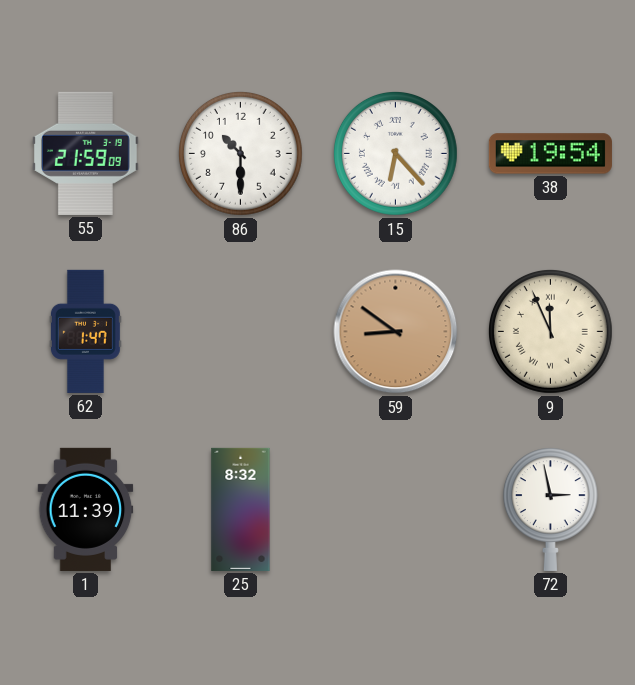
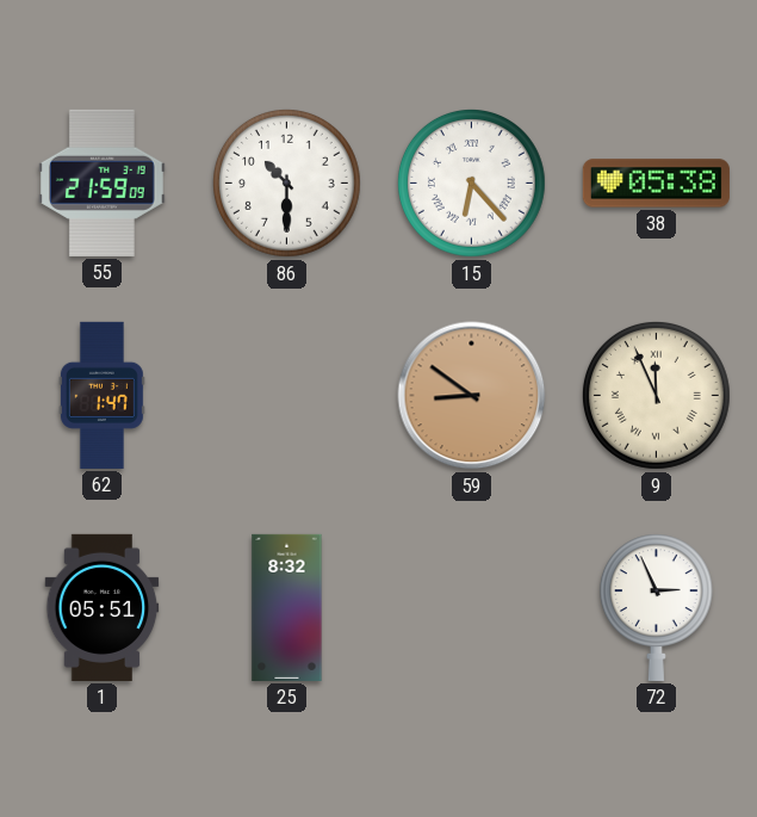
38: 19:54 -> 05:38 (656, 184)
1: 11:39 -> 05:51 (103, 607)
72: 2:58 -> 2:56 (656, 607)
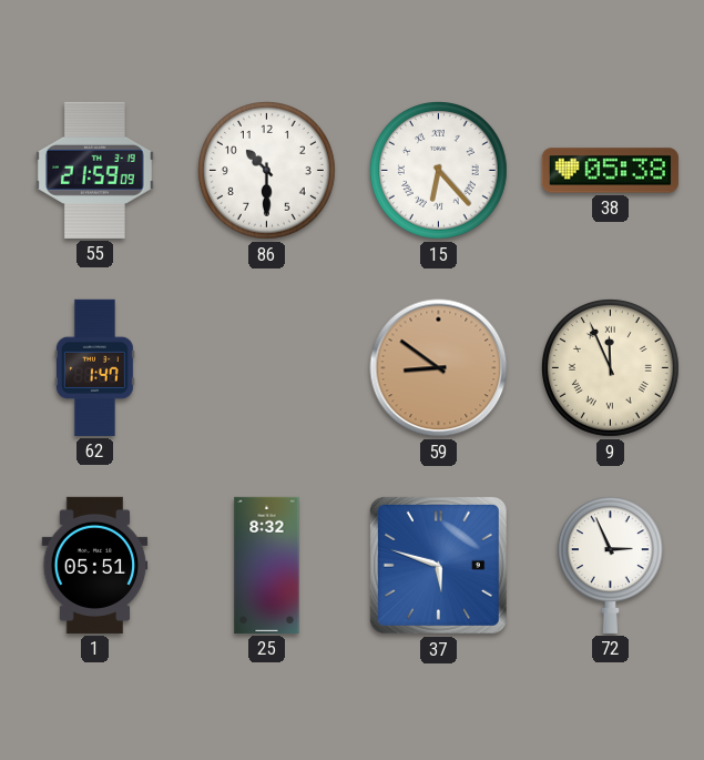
37: none -> 5:48 (438, 565)
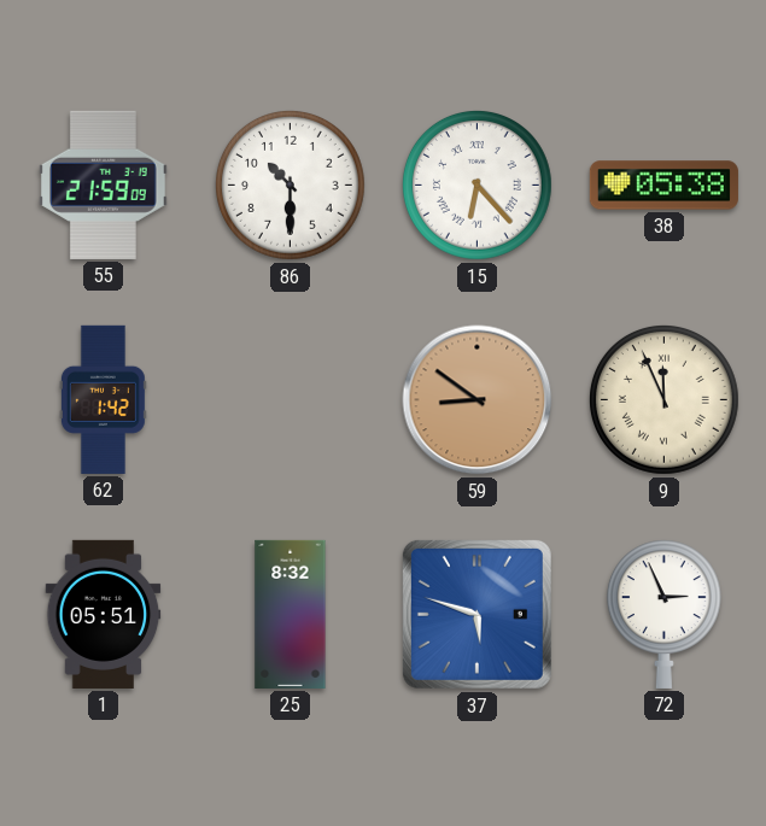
62: 1:47 -> 1:42 (103, 399)
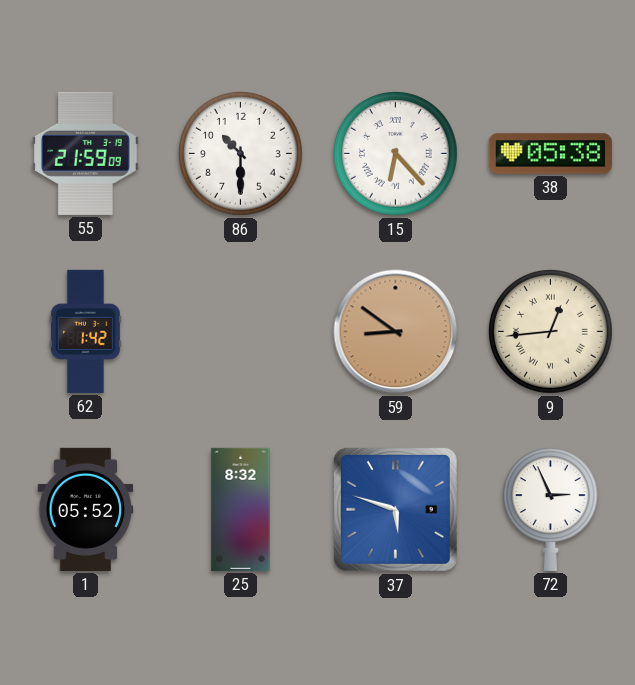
9: 11:56 -> 12:44 (550, 331)
1: 05:51 -> 05:52 (86, 509)
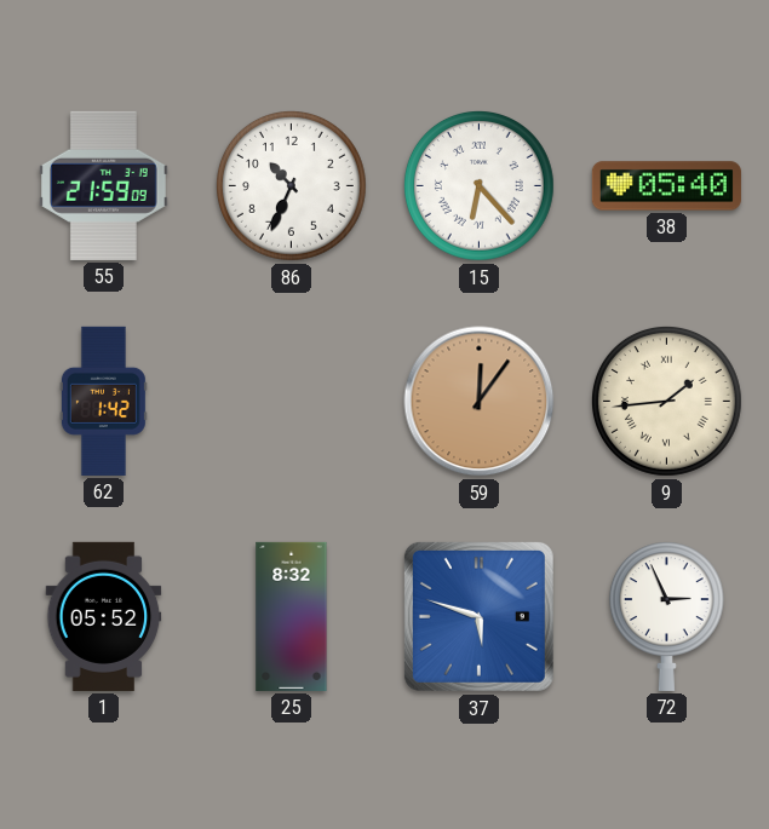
86: 10:30 -> 10:34 (291, 185)
38: 05:38 -> 05:40 (666, 186)
59: 8:51 -> 12:06 (480, 402)
9: 12:44 -> 1:44 (666, 401)
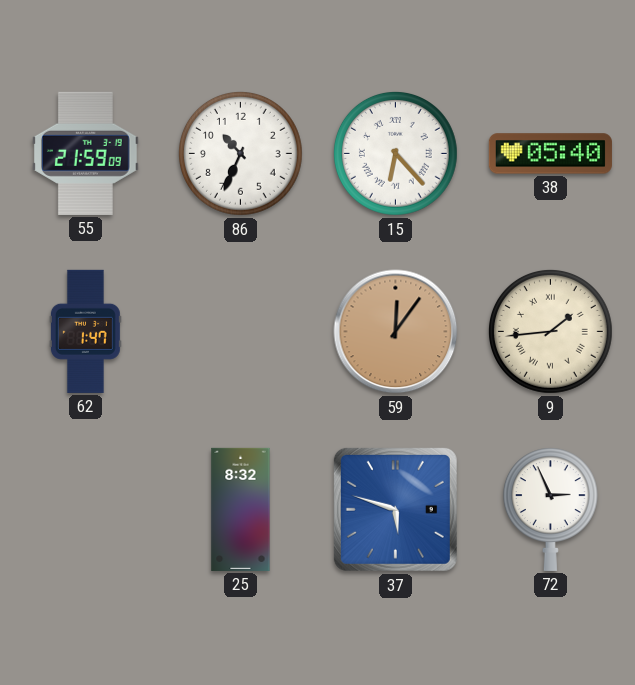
62: 1:42 -> 1:47 (85, 331)
1: 05:52 -> none (104, 616)
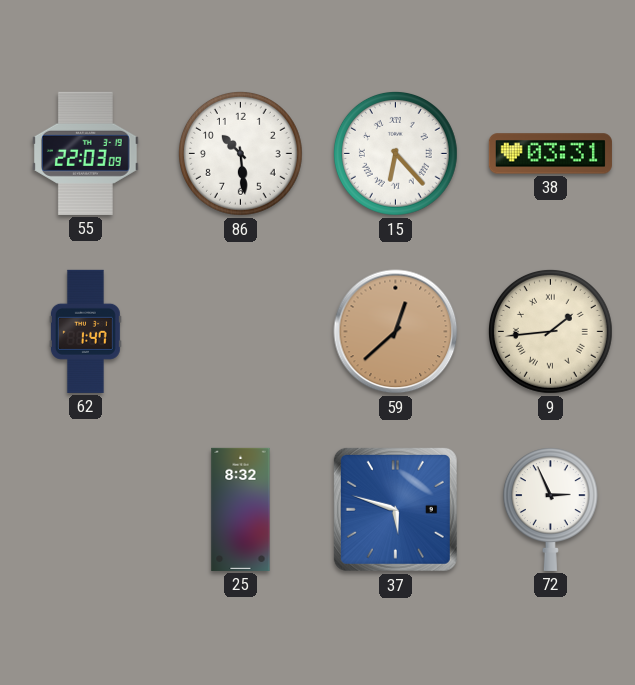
55: 21:59 -> 22:03 (85, 153)
86: 10:34 -> 10:29 (240, 153)
38: 05:40 -> 03:31 (550, 154)
59: 12:06 -> 12:38 (396, 332)
